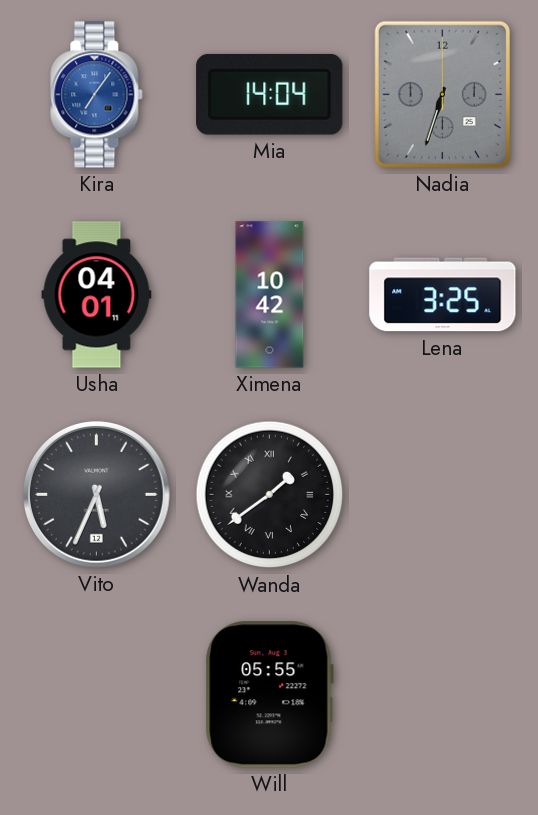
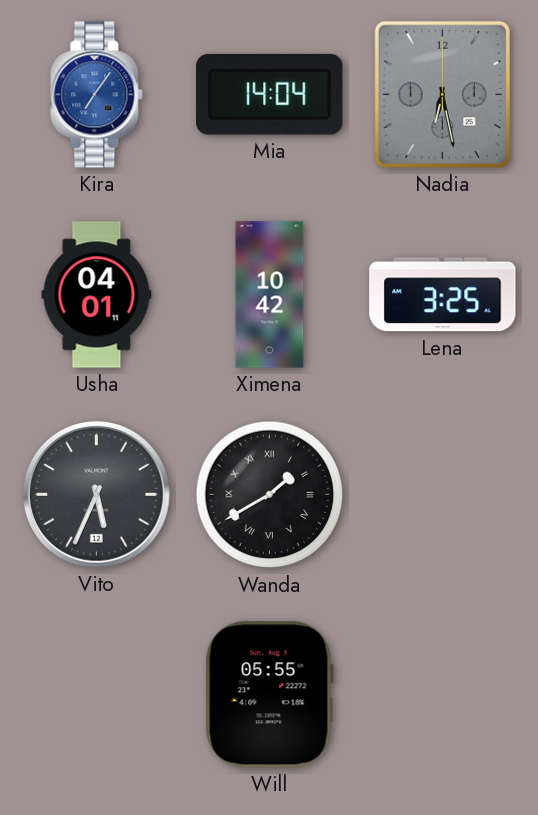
Nadia: 6:33 -> 6:28 (442, 94)
Wanda: 1:39 -> 1:40 (270, 495)
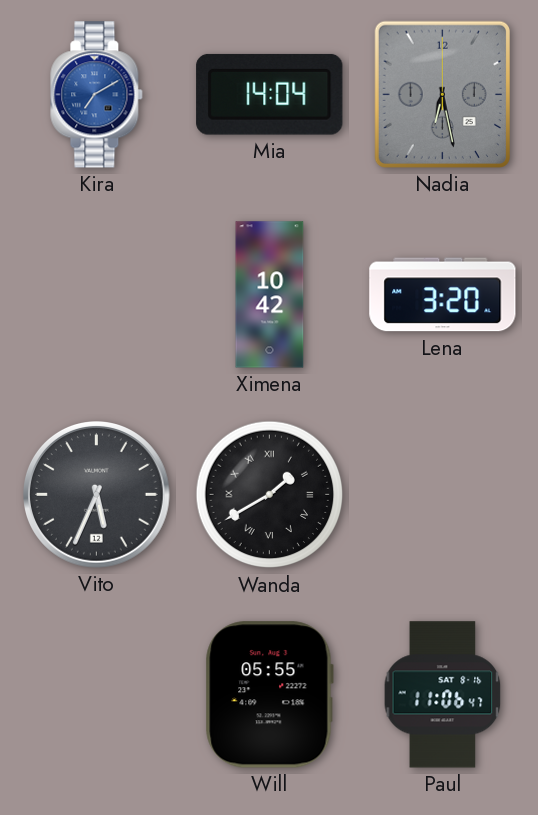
Kira: 7:06 -> 7:10 (97, 95)
Usha: 04:01 -> none (97, 295)
Lena: 3:25 -> 3:20 (443, 295)
Paul: none -> 11:06 (443, 695)
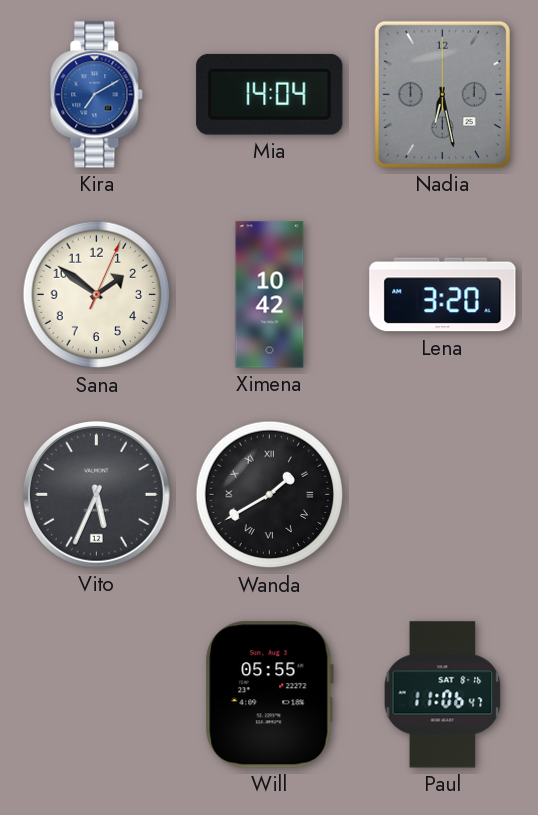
Sana: none -> 1:51 (97, 295)
